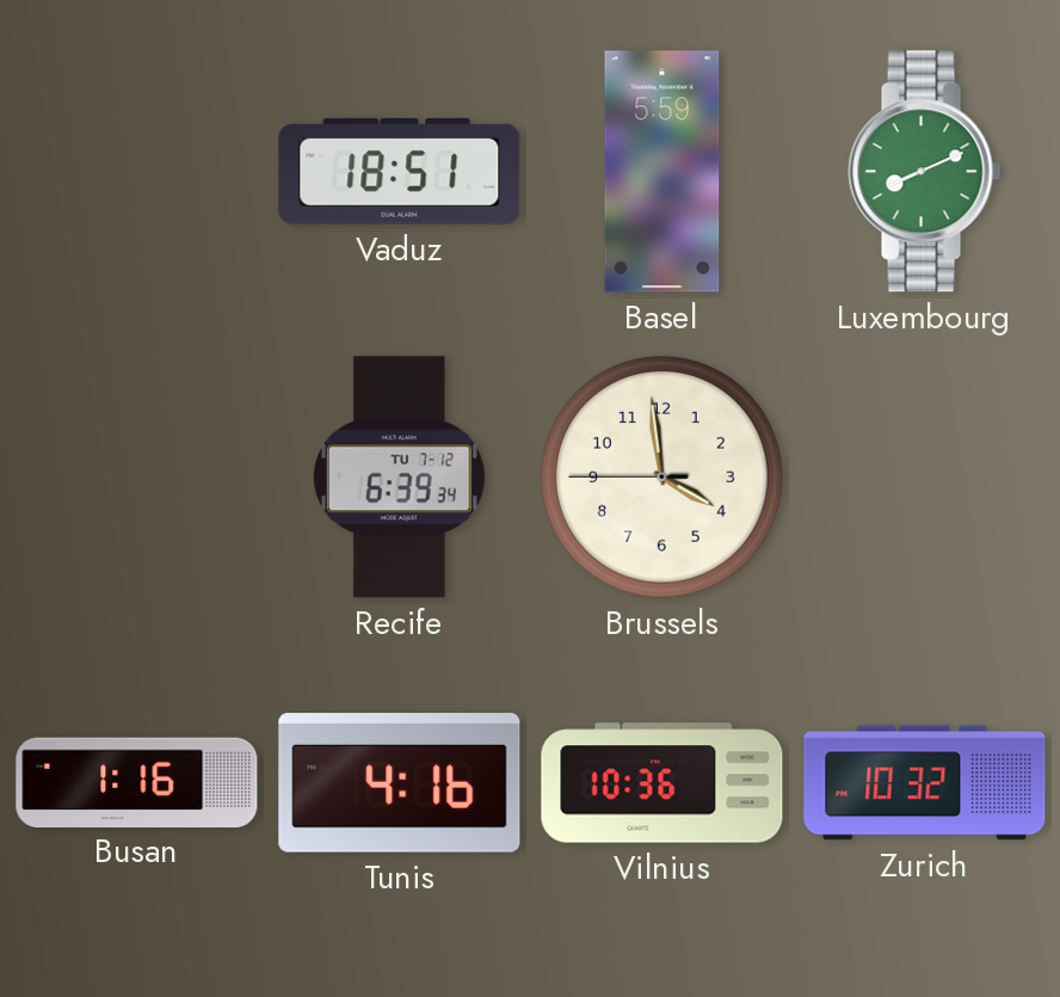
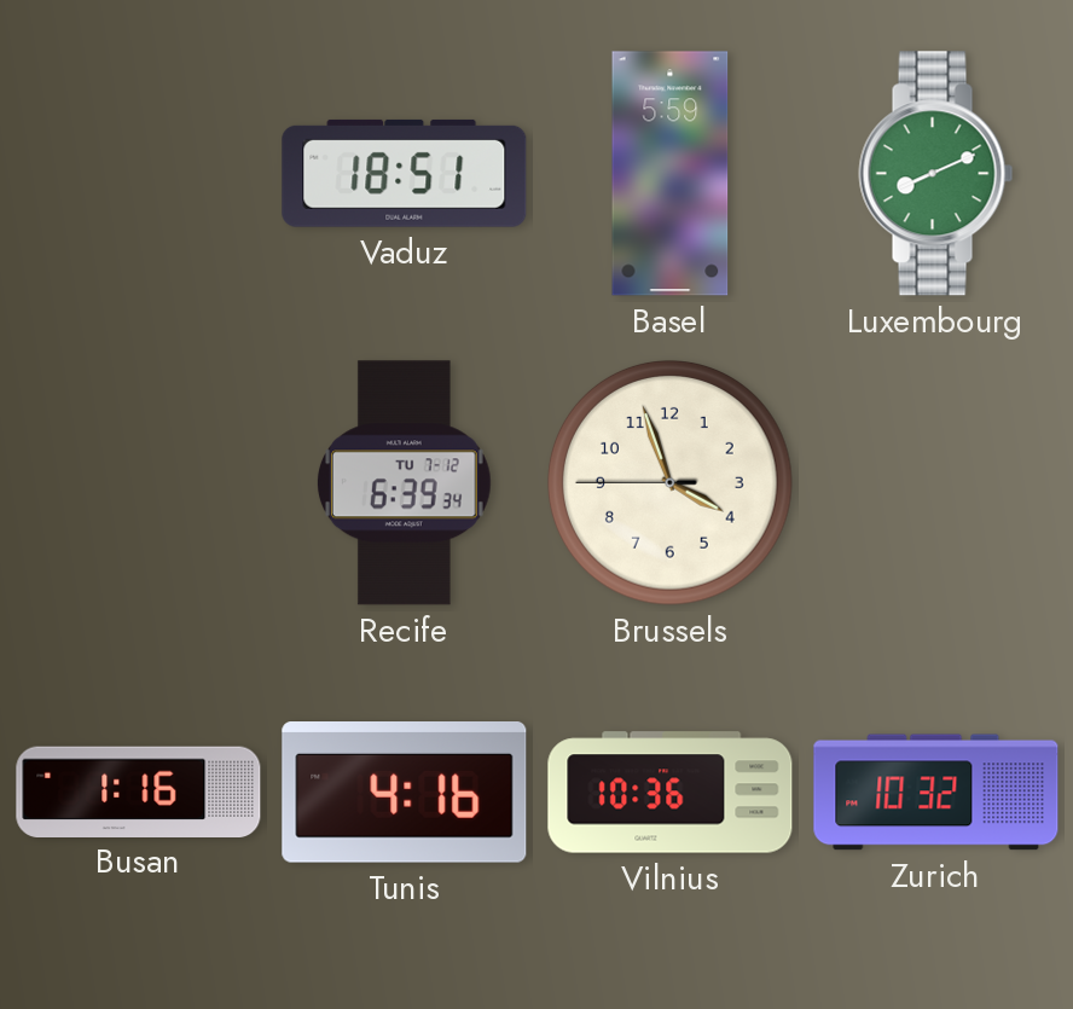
Brussels: 3:58 -> 3:56 (671, 483)
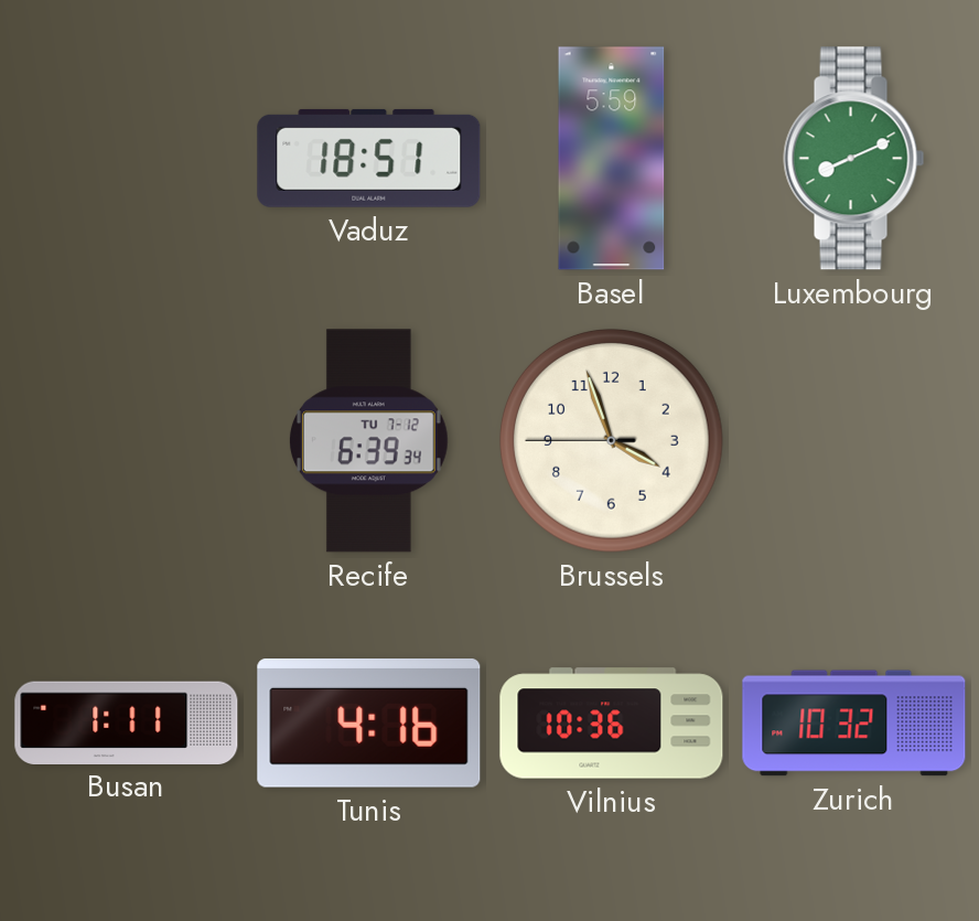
Busan: 1:16 -> 1:11 (127, 722)
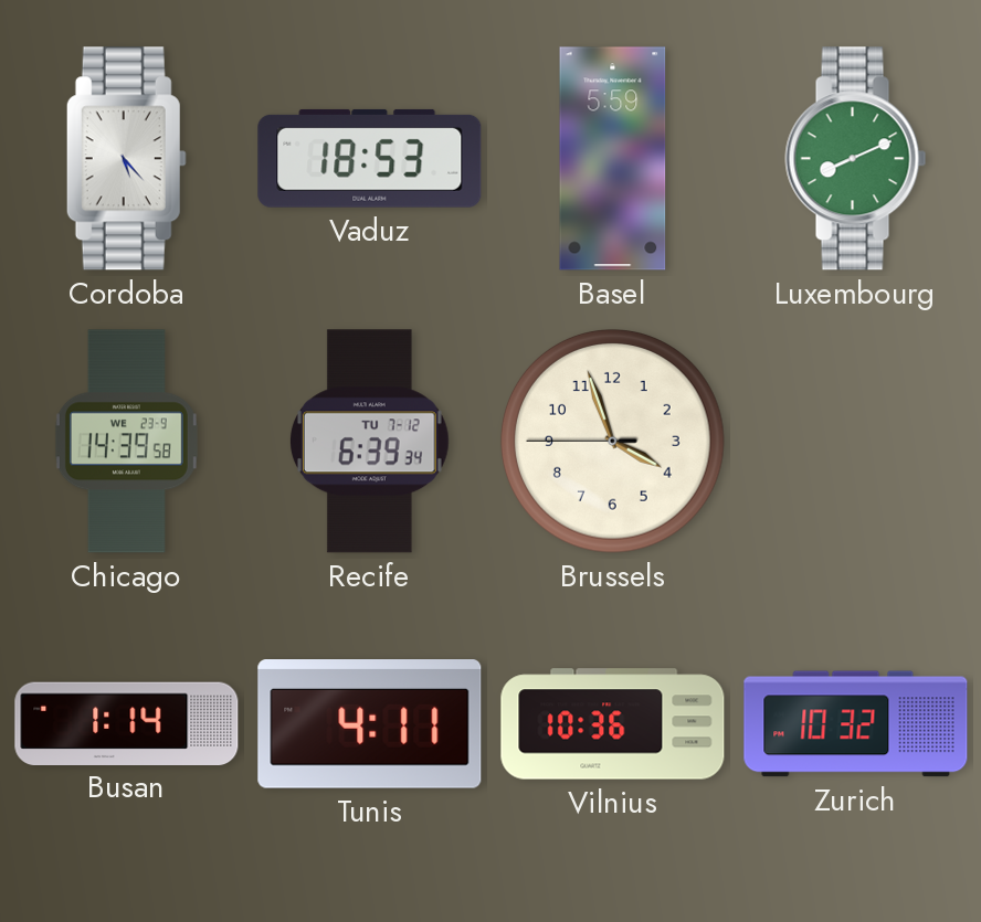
Cordoba: none -> 5:23 (126, 159)
Vaduz: 18:51 -> 18:53 (370, 158)
Chicago: none -> 14:39 (126, 442)
Busan: 1:11 -> 1:14 (127, 723)
Tunis: 4:16 -> 4:11 (370, 724)
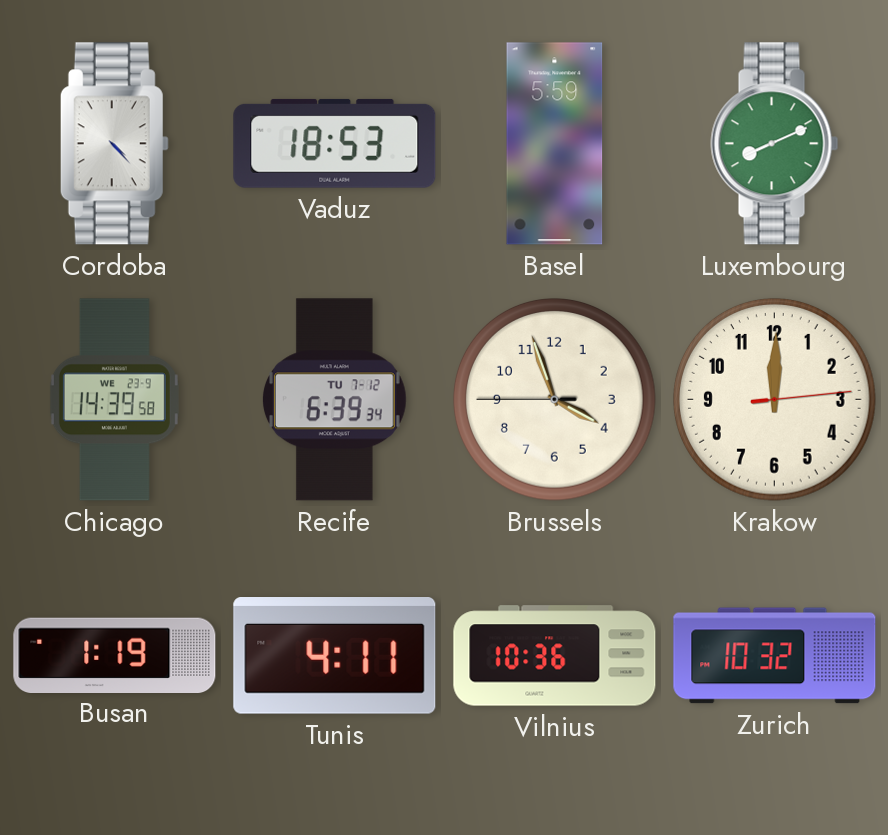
Cordoba: 5:23 -> 4:23 (114, 144)
Krakow: none -> 12:00 (775, 400)
Busan: 1:14 -> 1:19 (115, 655)
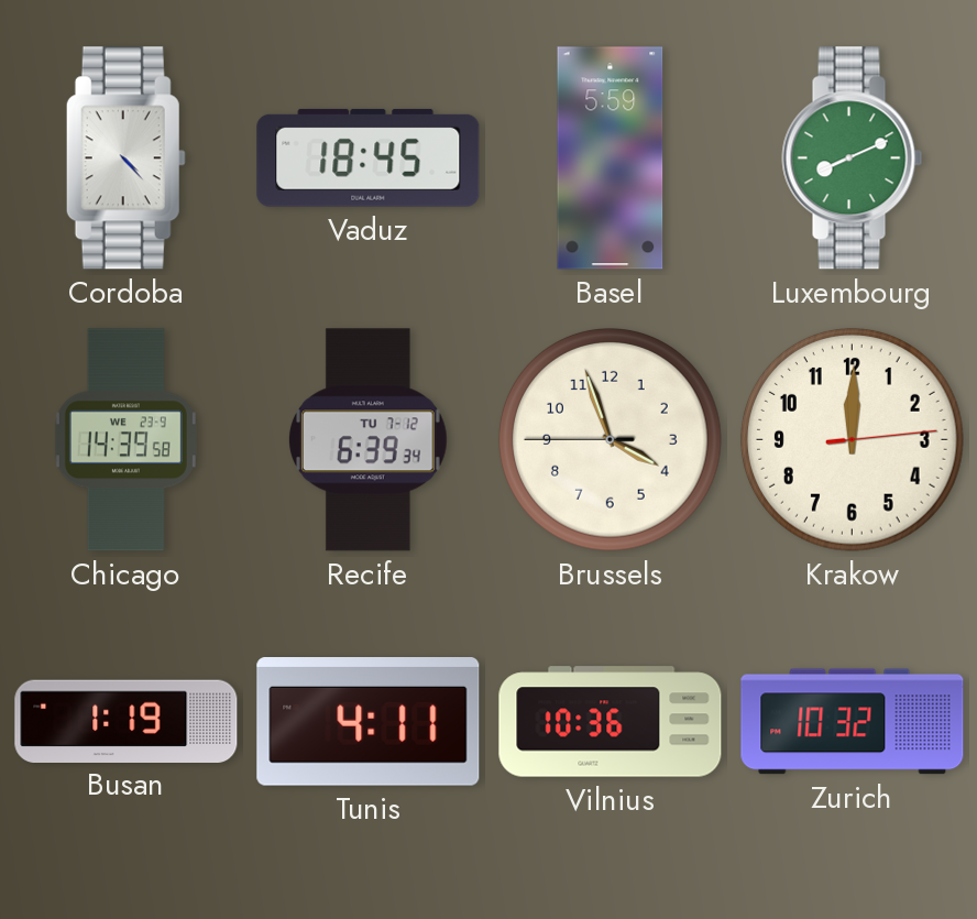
Vaduz: 18:53 -> 18:45 (369, 157)
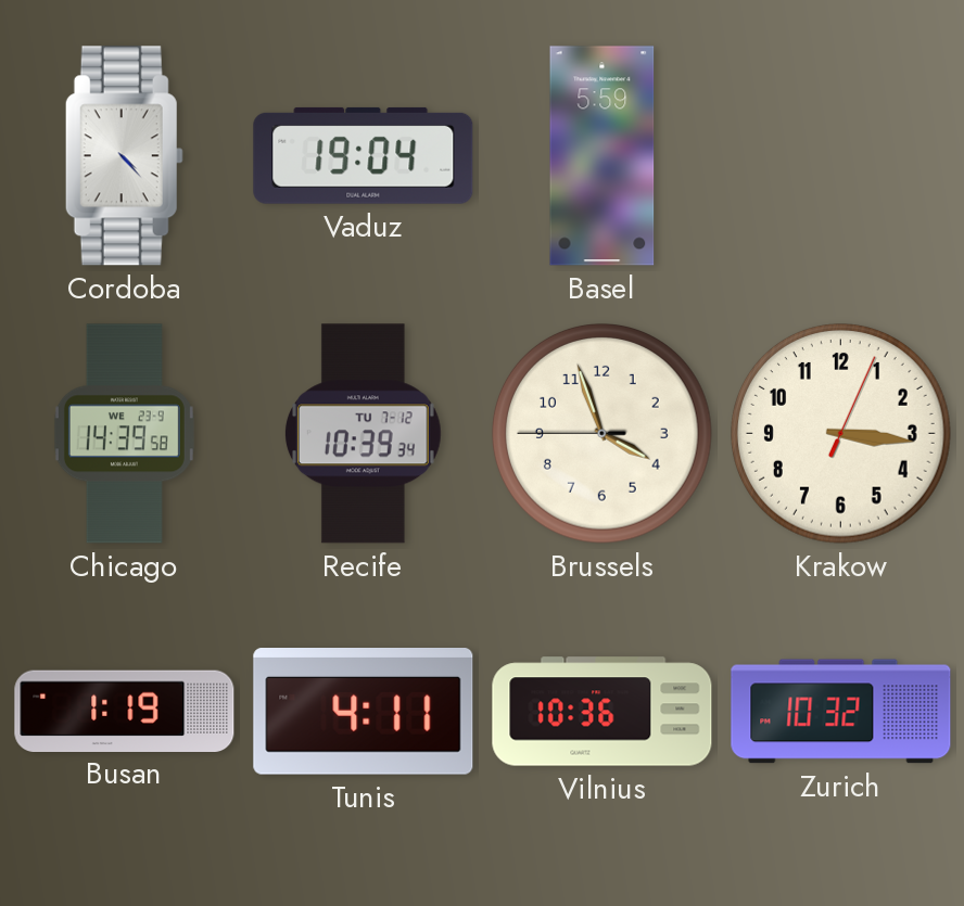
Vaduz: 18:45 -> 19:04 (364, 155)
Luxembourg: 8:11 -> none (853, 158)
Recife: 6:39 -> 10:39 (363, 434)
Krakow: 12:00 -> 3:16 (841, 434)
